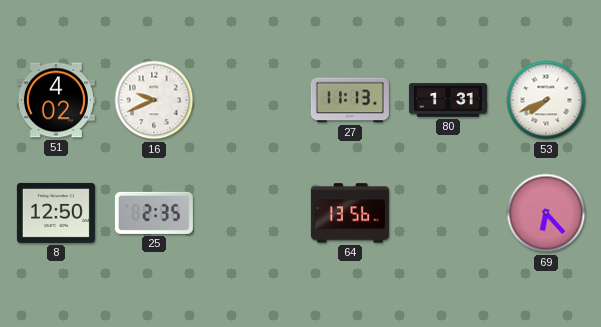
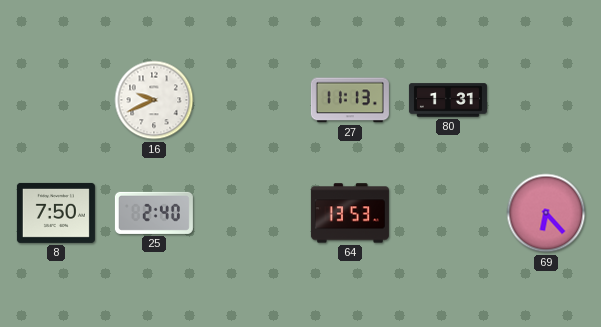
51: 4:02 -> none (56, 100)
53: 7:41 -> none (546, 100)
8: 12:50 -> 7:50 (56, 213)
25: 2:35 -> 2:40 (154, 213)
64: 13:56 -> 13:53 (350, 213)
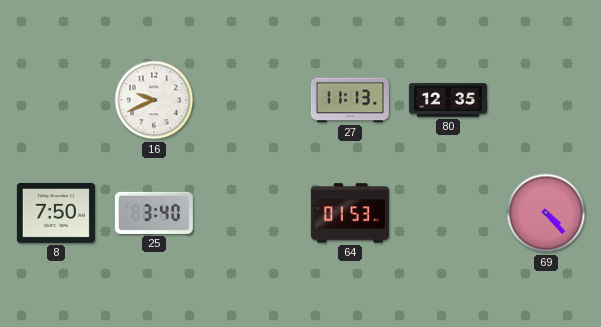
80: 1:31 -> 12:35 (448, 100)
25: 2:40 -> 3:40 (154, 213)
64: 13:53 -> 01:53 (350, 213)
69: 6:23 -> 4:23 (546, 213)
